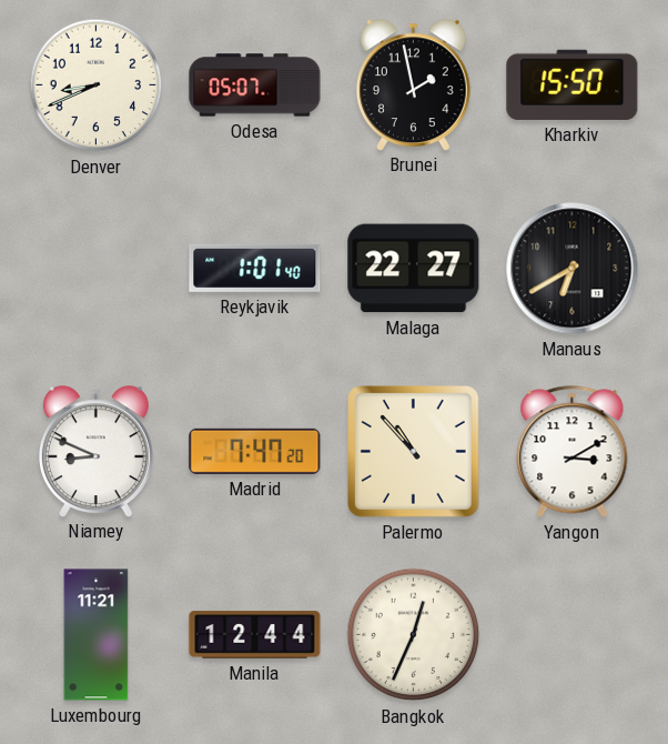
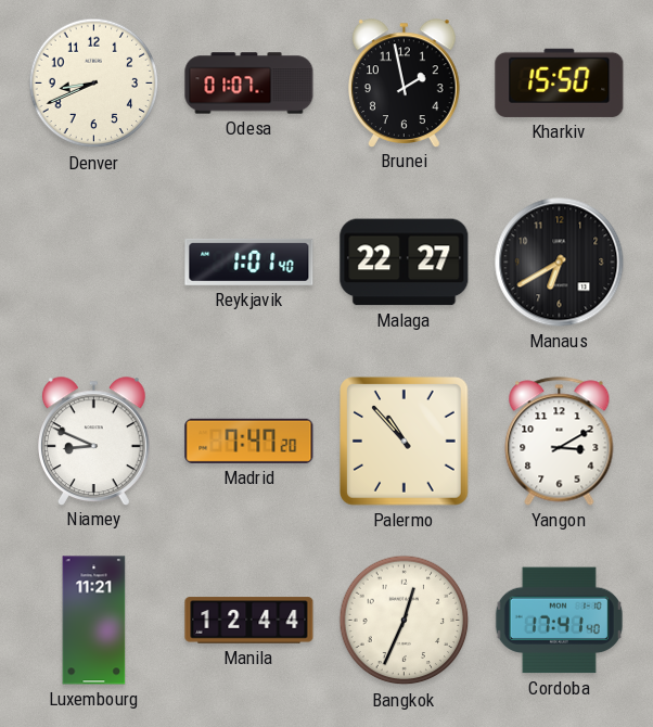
Odesa: 05:07 -> 01:07 (249, 84)
Cordoba: none -> 17:41 (559, 621)
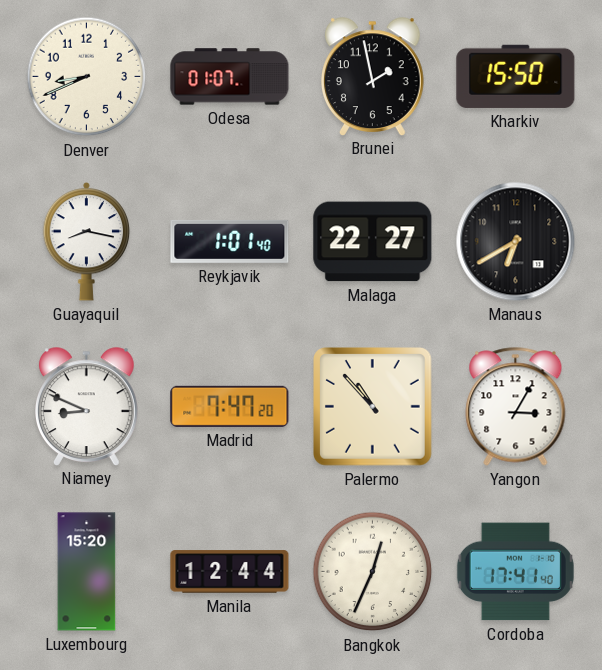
Guayaquil: none -> 8:17 (87, 241)
Yangon: 3:10 -> 3:05 (516, 407)
Luxembourg: 11:21 -> 15:20 (87, 572)
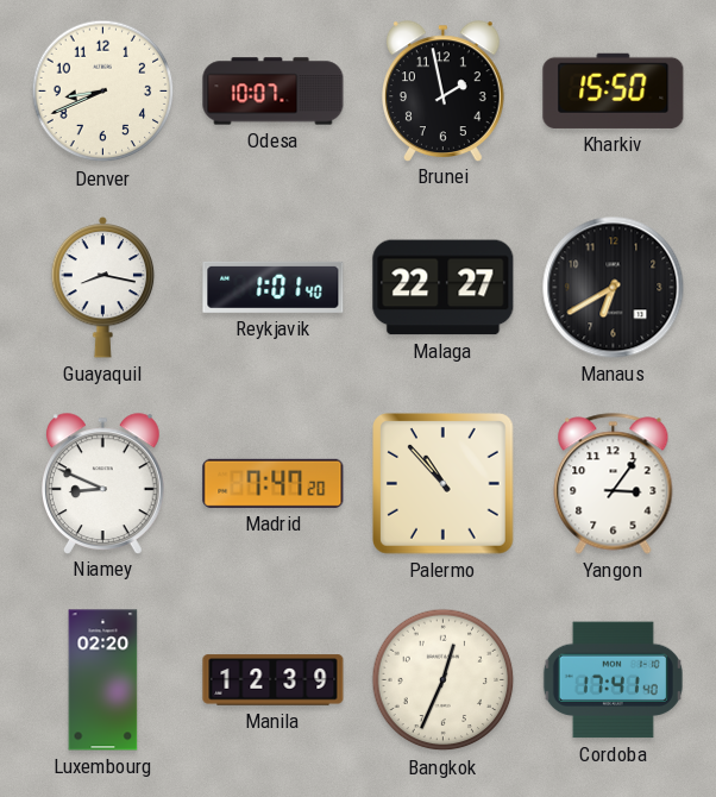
Odesa: 01:07 -> 10:07 (274, 92)
Yangon: 3:05 -> 3:06 (614, 484)
Luxembourg: 15:20 -> 02:20 (103, 680)
Manila: 12:44 -> 12:39 (274, 680)
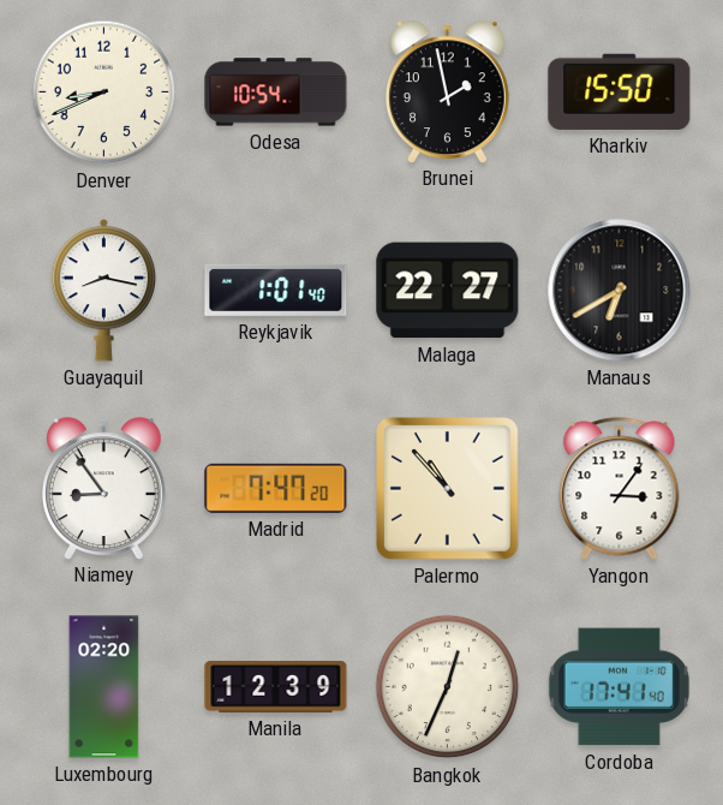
Odesa: 10:07 -> 10:54 (276, 93)
Niamey: 8:49 -> 8:54 (104, 488)
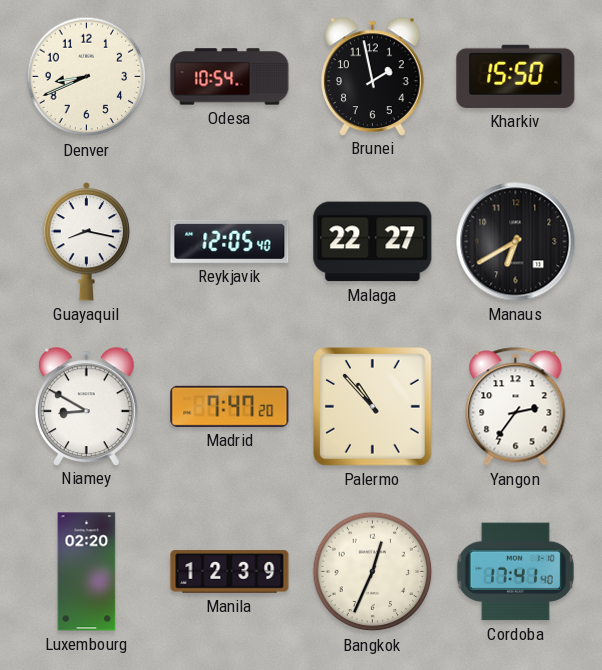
Reykjavik: 1:01 -> 12:05 (230, 241)
Niamey: 8:54 -> 8:50 (87, 406)
Yangon: 3:06 -> 2:36 (516, 407)
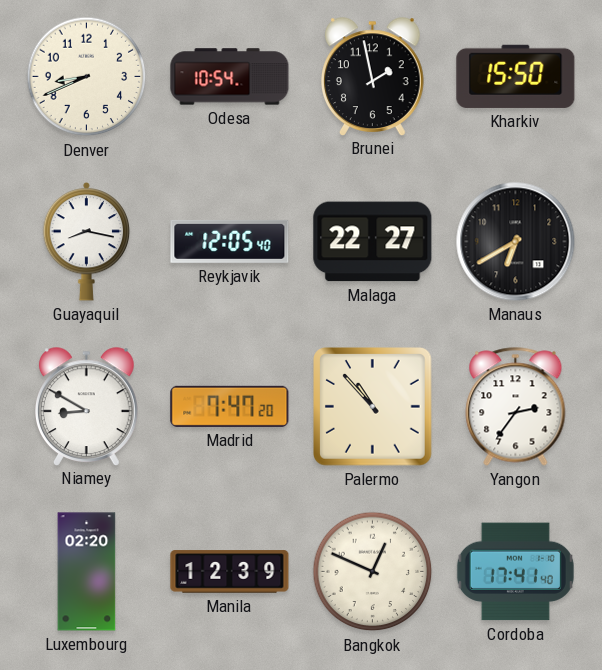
Bangkok: 12:34 -> 12:49 (373, 572)
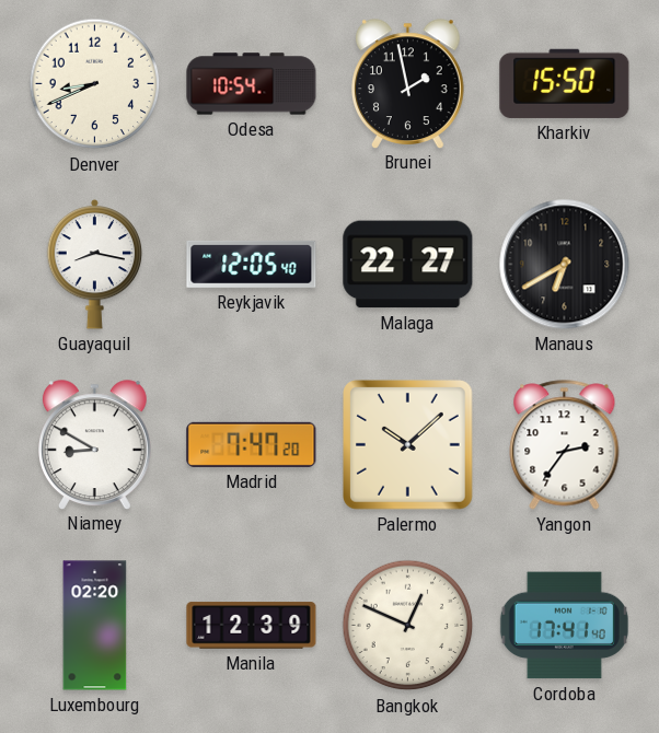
Palermo: 10:53 -> 10:08 (408, 445)
